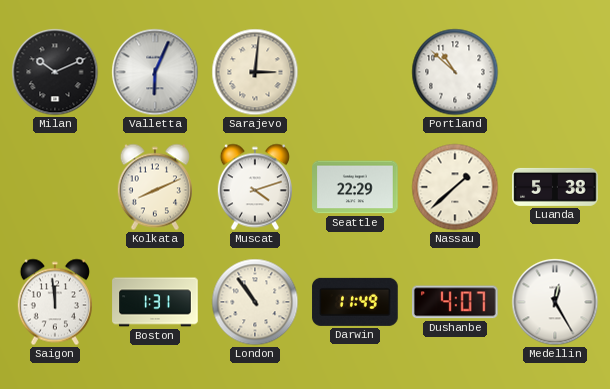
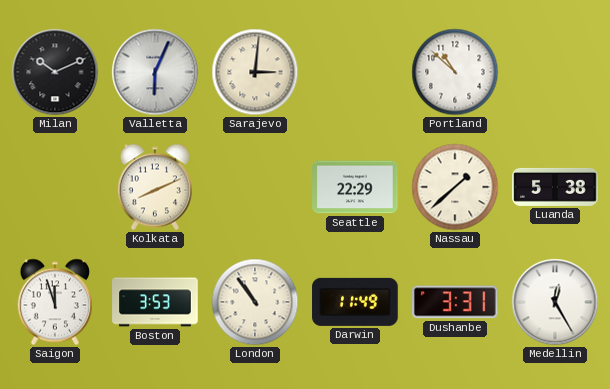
Muscat: 4:12 -> none (255, 187)
Saigon: 11:59 -> 11:57 (55, 302)
Boston: 1:31 -> 3:53 (155, 302)
Dushanbe: 4:07 -> 3:31 (456, 302)
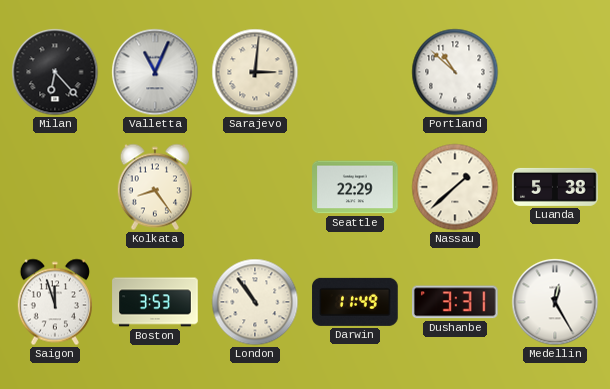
Milan: 10:11 -> 6:23 (55, 72)
Valletta: 6:04 -> 11:04 (155, 72)
Kolkata: 8:11 -> 8:24 (155, 187)
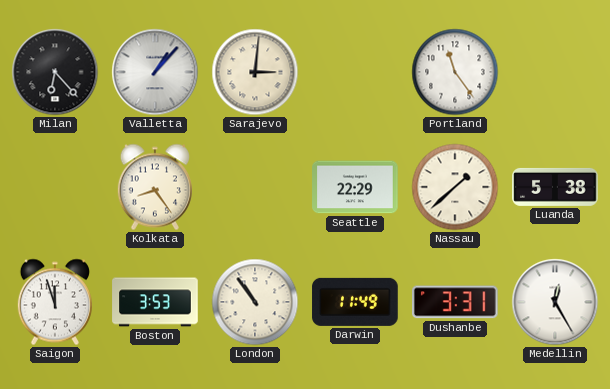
Valletta: 11:04 -> 1:07 (155, 72)
Portland: 10:52 -> 11:24 (455, 72)
